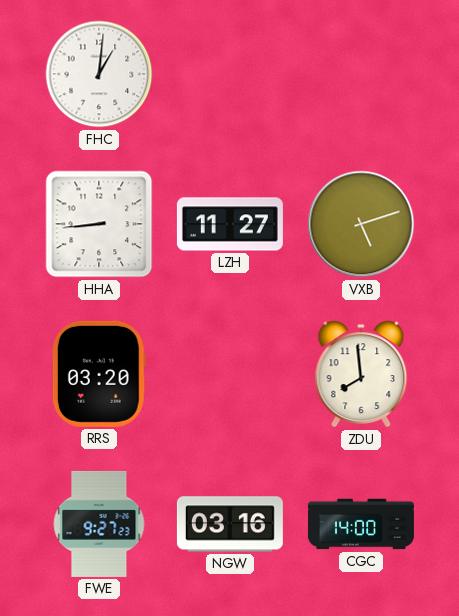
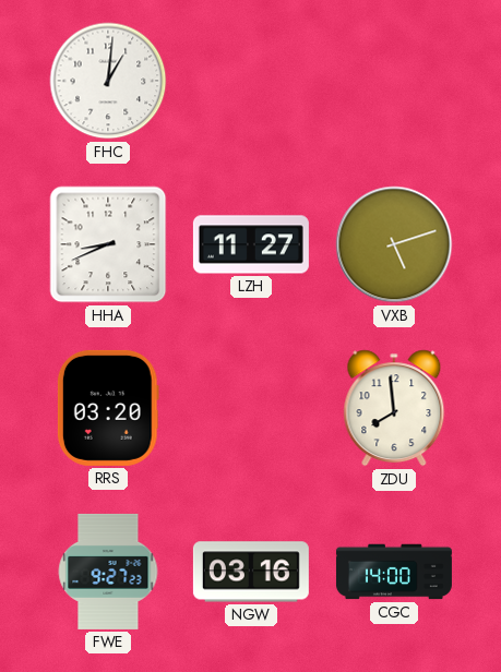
HHA: 8:44 -> 8:41 (108, 244)
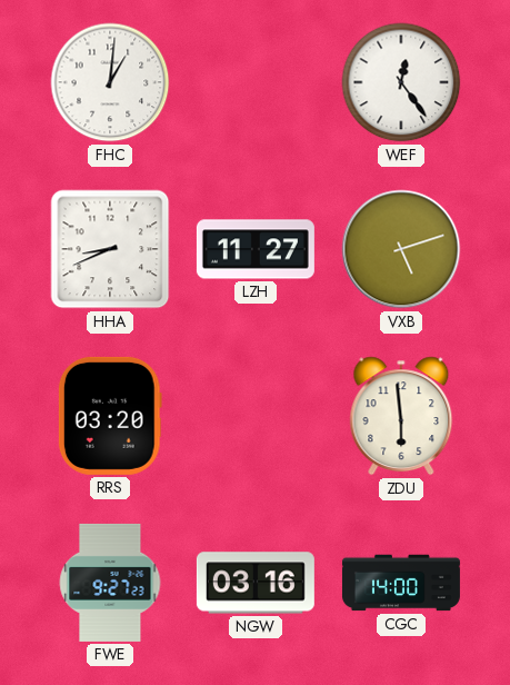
WEF: none -> 12:24 (401, 82)
ZDU: 7:59 -> 5:59 (401, 416)
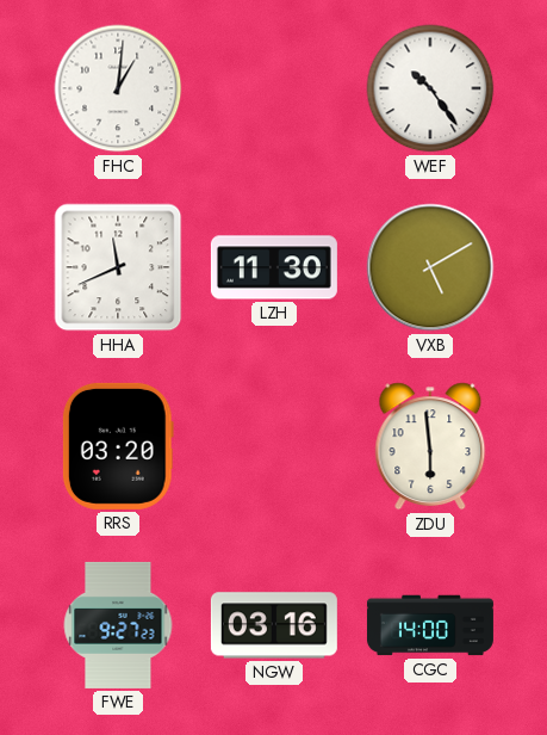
WEF: 12:24 -> 10:24 (430, 88)
HHA: 8:41 -> 11:41 (118, 267)
LZH: 11:27 -> 11:30 (274, 267)
VXB: 5:12 -> 5:10 (430, 267)
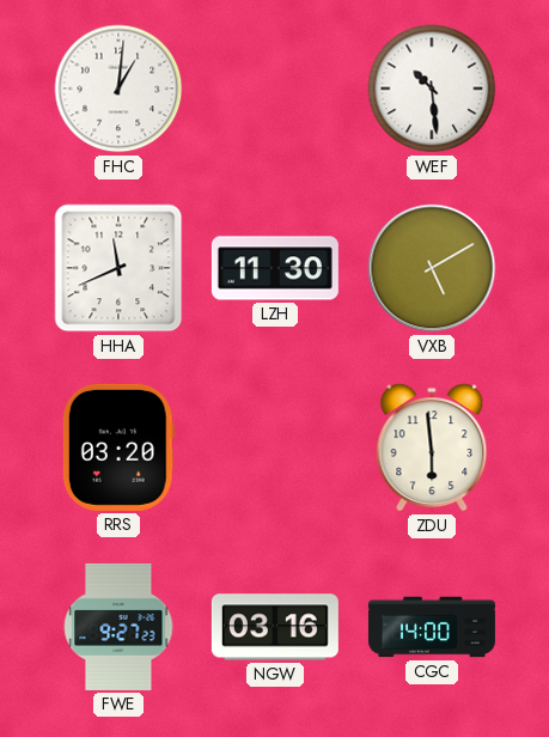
WEF: 10:24 -> 10:29 (432, 89)
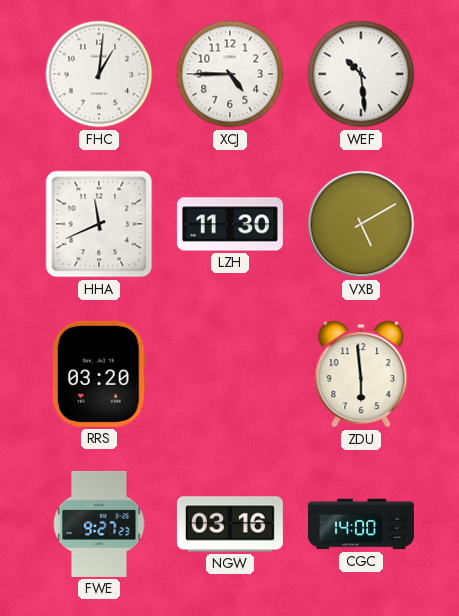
XCJ: none -> 4:45 (230, 74)
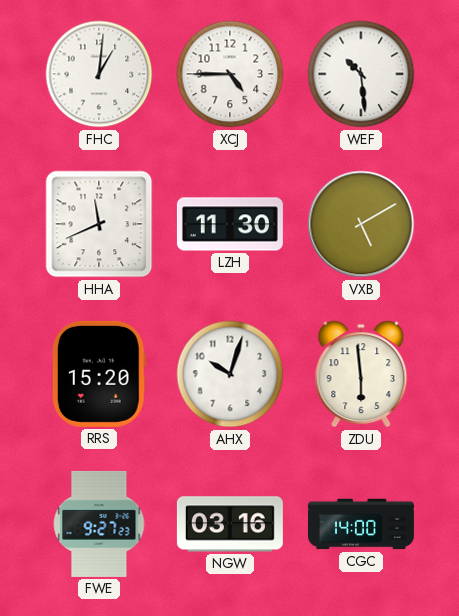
RRS: 03:20 -> 15:20 (99, 374)
AHX: none -> 10:03 (230, 374)
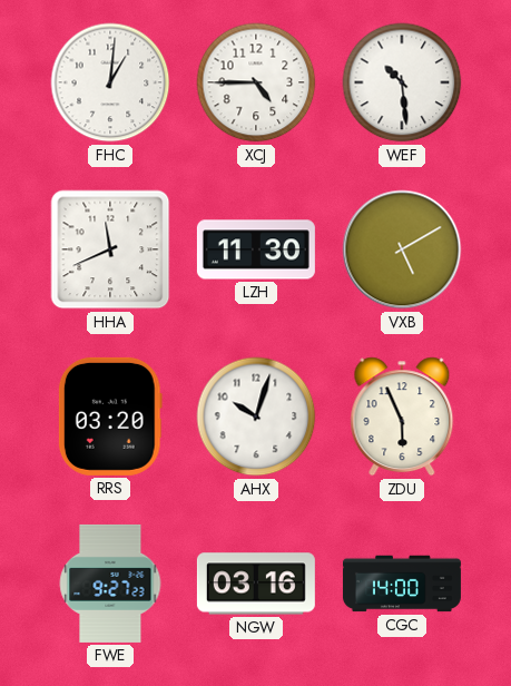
RRS: 15:20 -> 03:20 (110, 416)
ZDU: 5:59 -> 5:56 (402, 416)
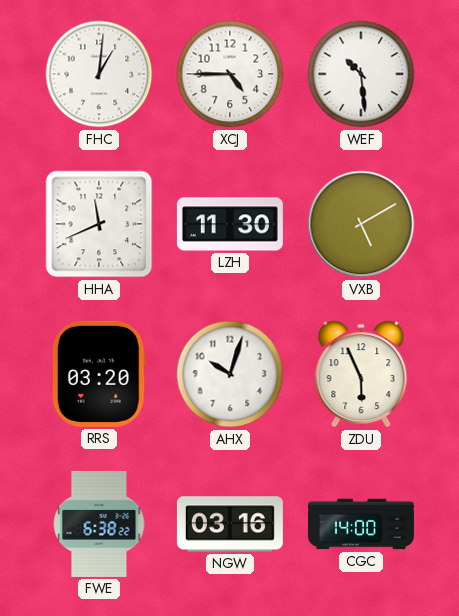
FWE: 9:27 -> 6:38 (99, 524)
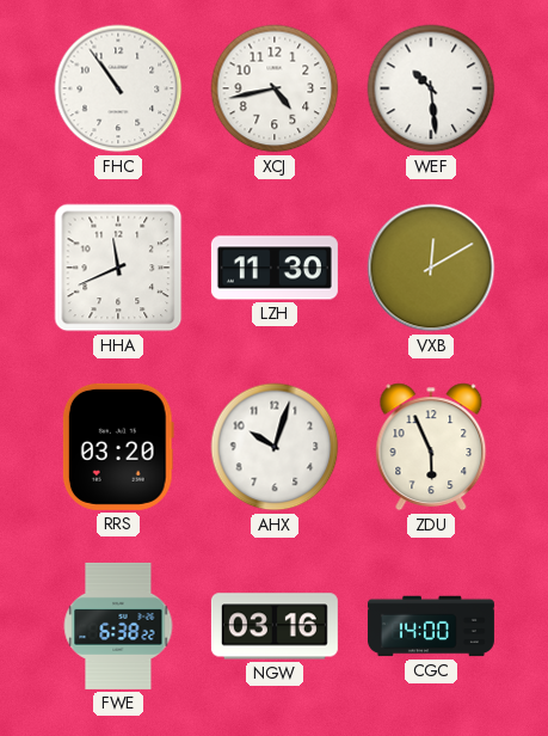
FHC: 1:01 -> 10:54 (118, 88)
XCJ: 4:45 -> 4:43 (275, 88)
VXB: 5:10 -> 12:10 (431, 268)
